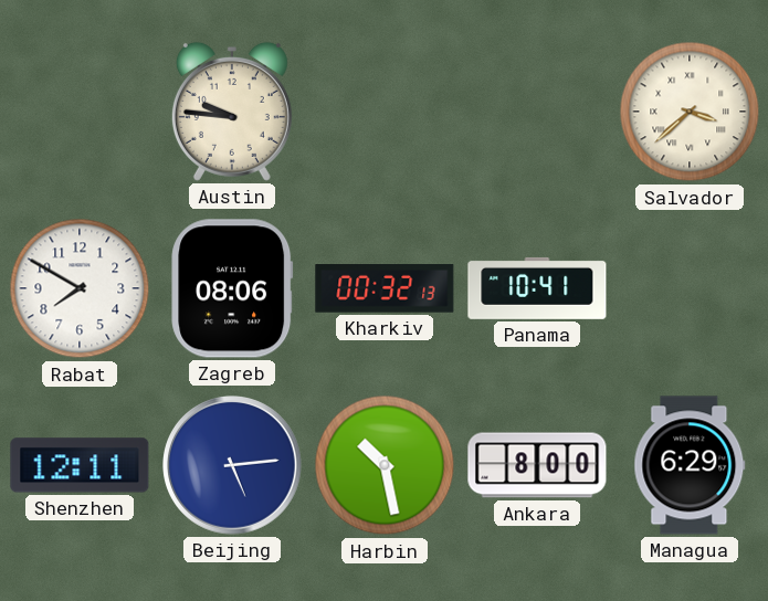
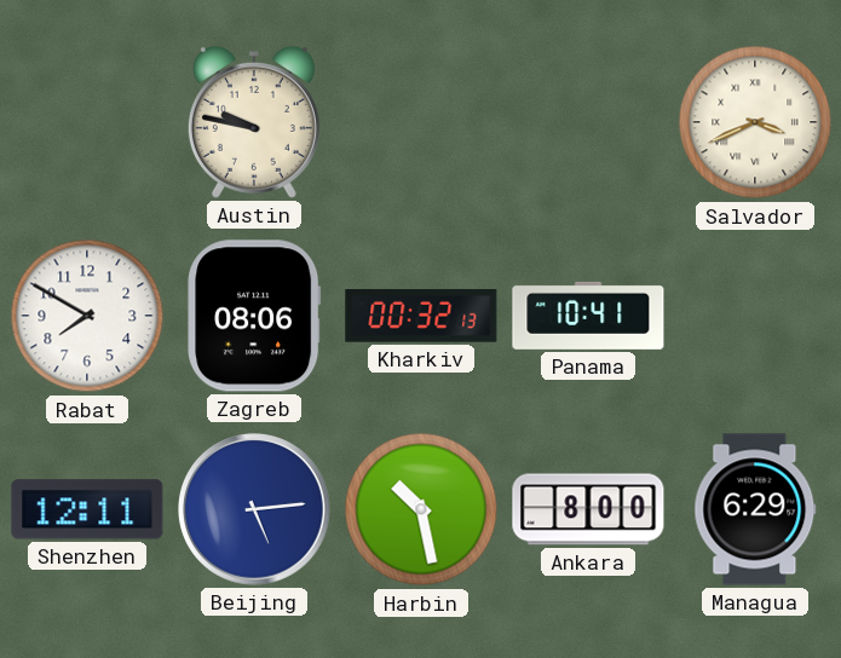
Austin: 9:46 -> 9:47 (254, 122)
Salvador: 3:38 -> 3:41 (755, 122)
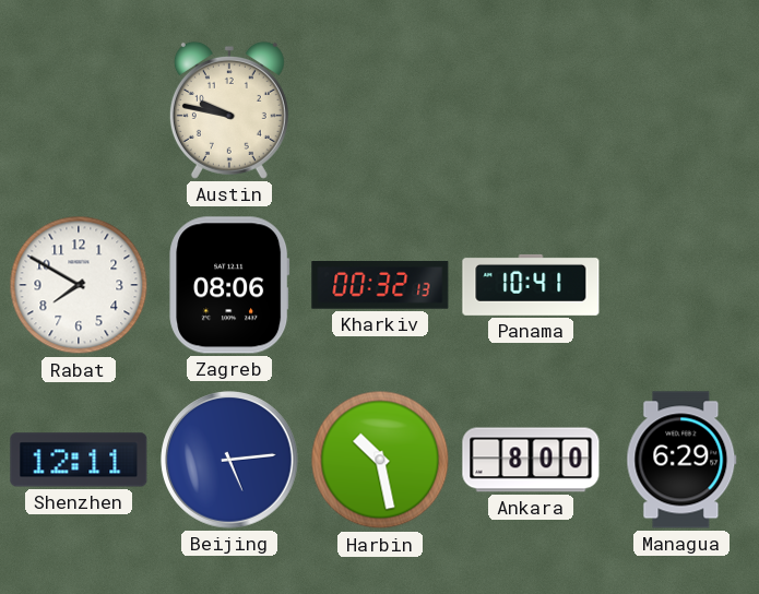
Salvador: 3:41 -> none (755, 122)
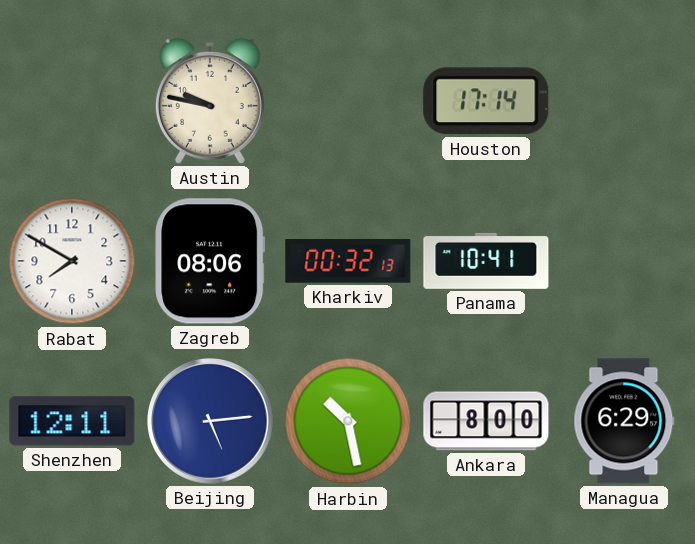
Houston: none -> 17:14 (486, 101)
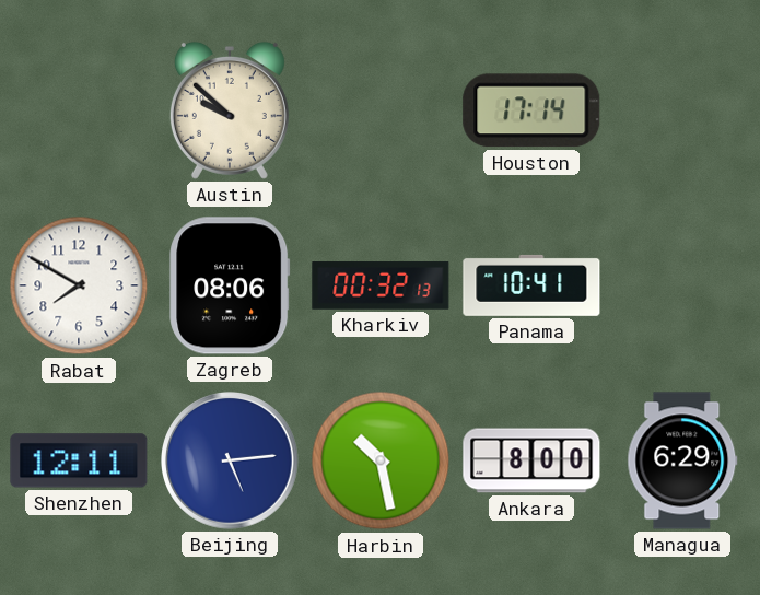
Austin: 9:47 -> 9:52 (230, 110)
